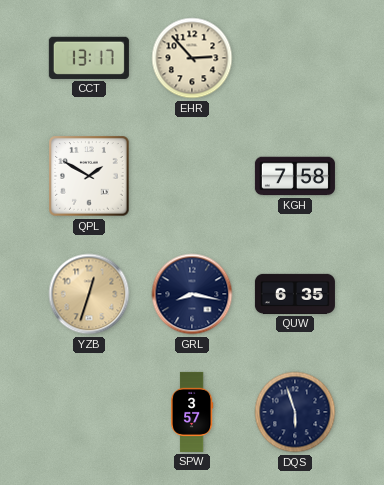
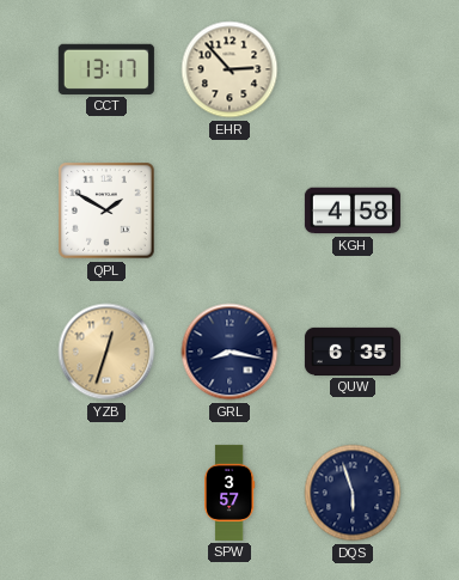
KGH: 7:58 -> 4:58 (353, 210)
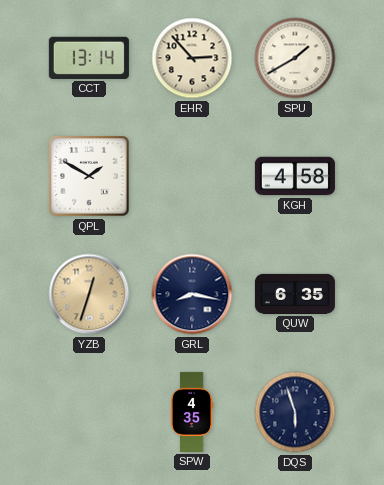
CCT: 13:17 -> 13:14 (89, 58)
SPU: none -> 1:40 (295, 58)
SPW: 3:57 -> 4:35 (193, 412)
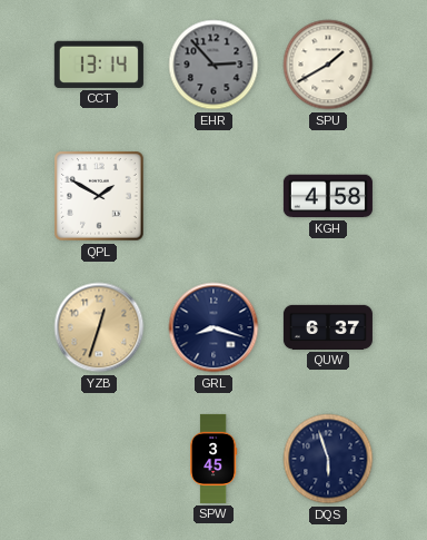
EHR dial: cream -> grey (213, 65)
GRL: 8:17 -> 8:18 (213, 327)
QUW: 6:35 -> 6:37 (328, 327)
SPW: 4:35 -> 3:45 (215, 459)
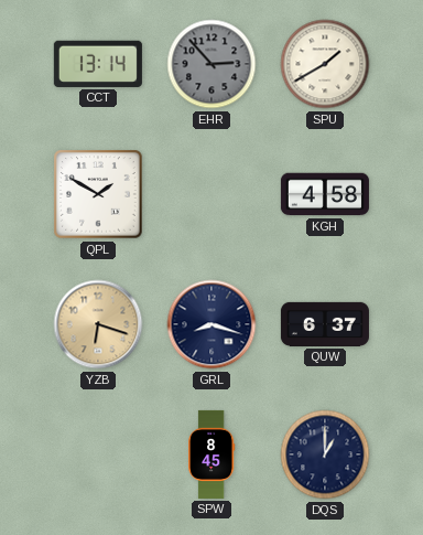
YZB: 12:33 -> 6:18 (98, 324)
SPW: 3:45 -> 8:45 (213, 454)
DQS: 5:57 -> 1:00 (325, 454)
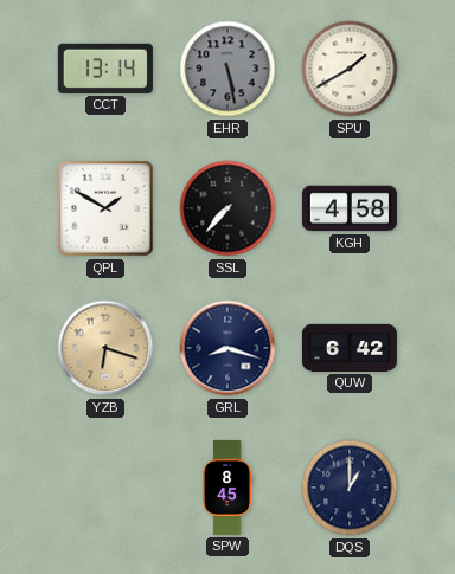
EHR: 2:53 -> 5:28 (227, 69)
SSL: none -> 7:37 (227, 208)
QUW: 6:37 -> 6:42 (350, 348)
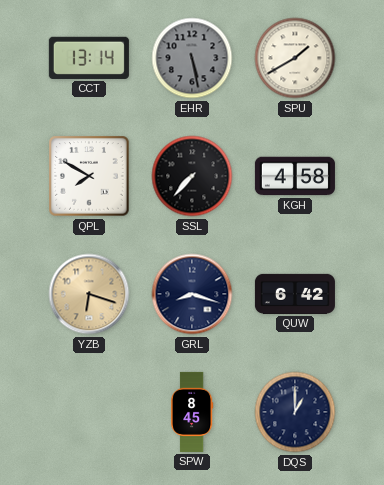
QPL: 1:50 -> 7:50 (89, 176)
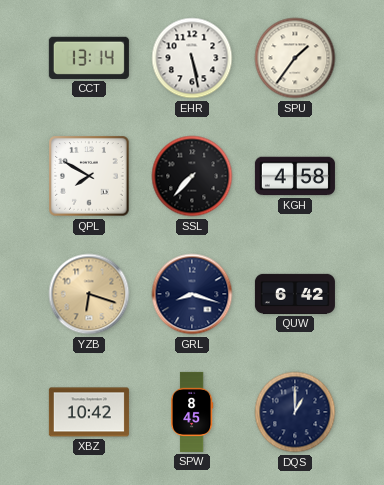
EHR dial: grey -> white (192, 58)
SPU: 1:40 -> 1:36 (295, 58)
XBZ: none -> 10:42 (89, 412)
